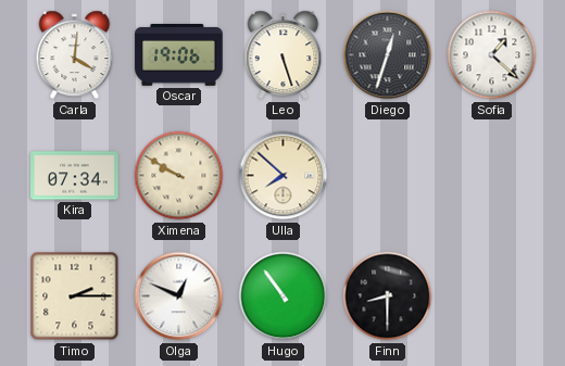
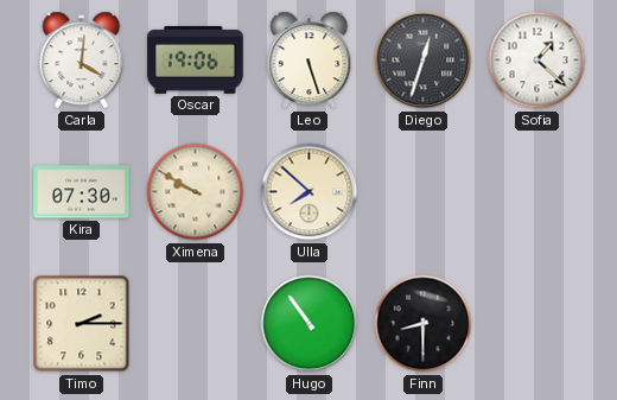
Kira: 07:34 -> 07:30 (82, 192)
Olga: 12:49 -> none (179, 296)
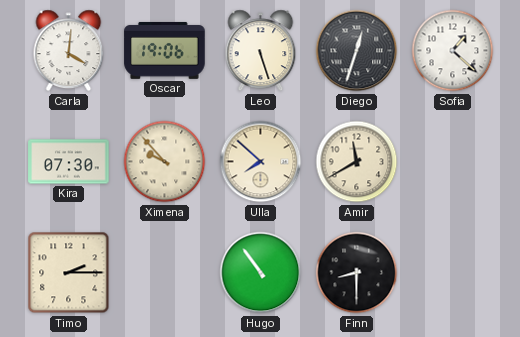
Ximena: 9:50 -> 9:53 (165, 162)
Amir: none -> 11:40 (357, 162)
